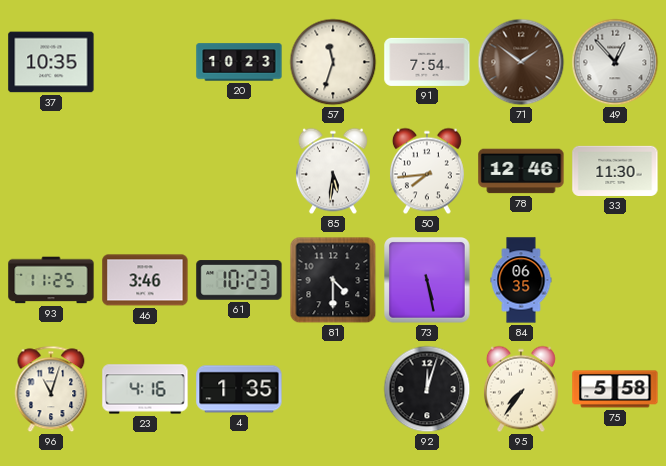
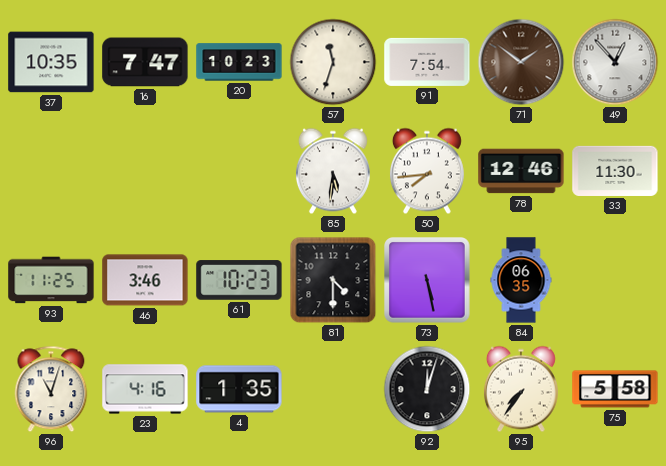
16: none -> 7:47 (145, 62)
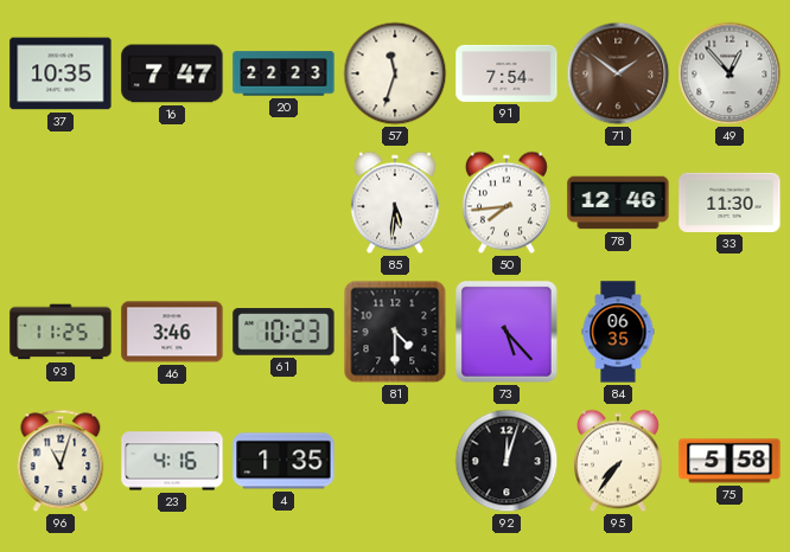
20: 10:23 -> 22:23 (283, 73)
73: 5:28 -> 5:23 (508, 333)
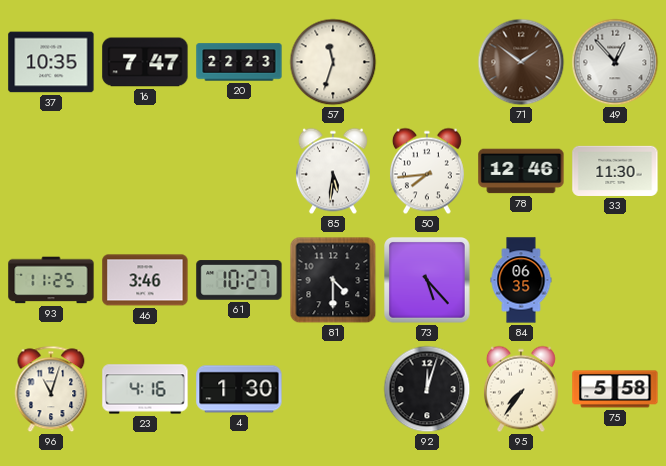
91: 7:54 -> none (507, 73)
61: 10:23 -> 10:27 (239, 280)
4: 1:35 -> 1:30 (239, 389)
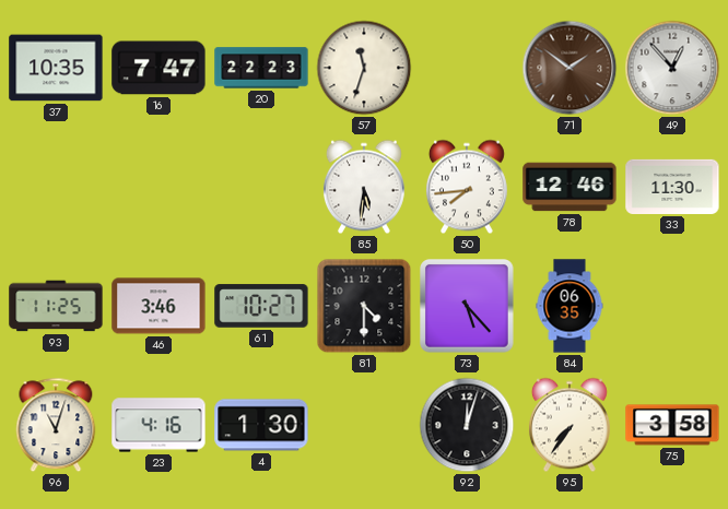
75: 5:58 -> 3:58 (672, 425)
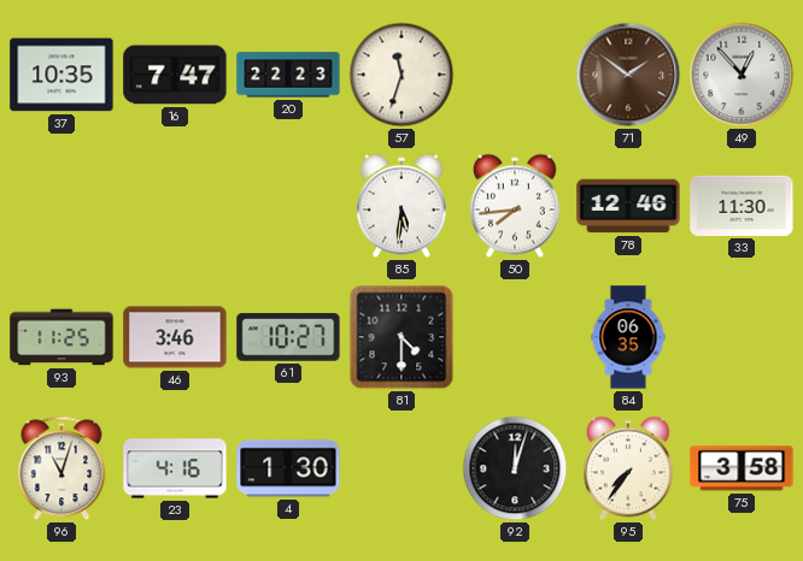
73: 5:23 -> none (468, 307)
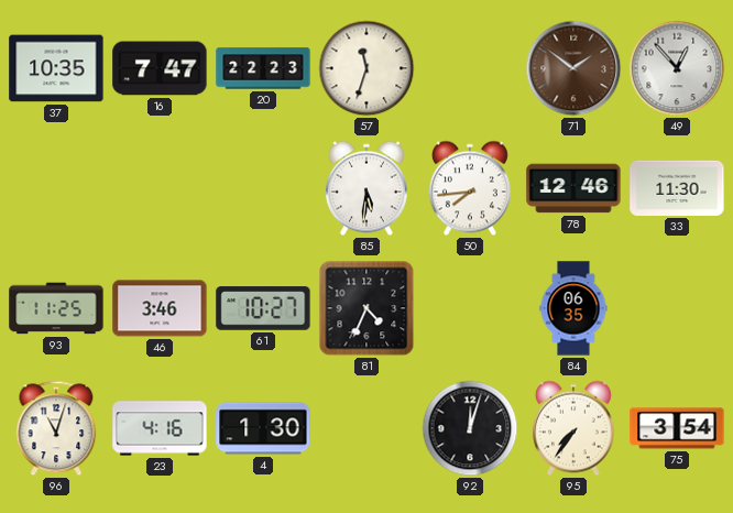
81: 4:30 -> 4:34 (366, 308)
75: 3:58 -> 3:54 (677, 428)
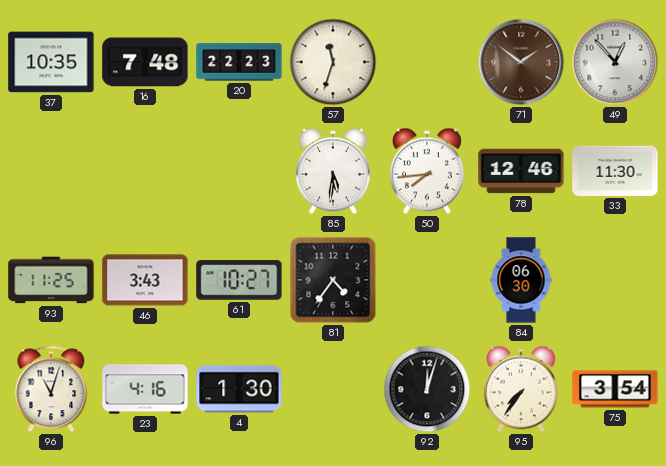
16: 7:47 -> 7:48 (145, 62)
46: 3:46 -> 3:43 (145, 280)
81: 4:34 -> 4:36 (333, 280)
84: 06:35 -> 06:30 (521, 280)
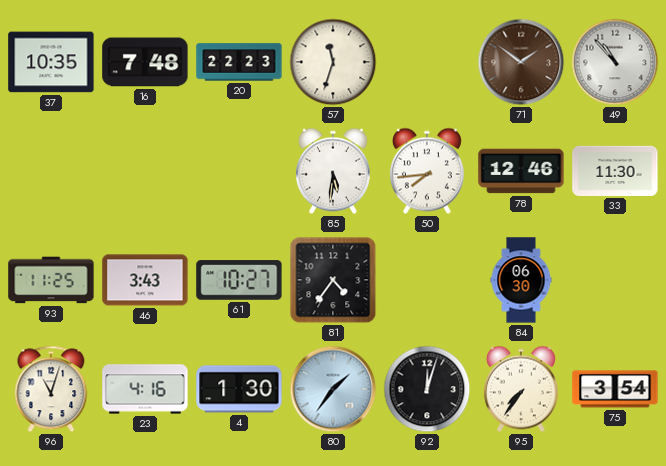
49: 12:53 -> 10:53 (615, 62)
80: none -> 1:36 (333, 389)
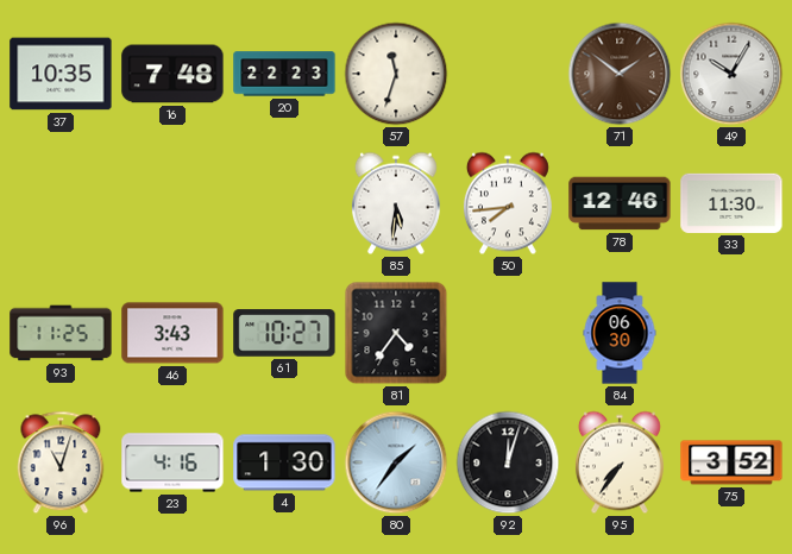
49: 10:53 -> 10:05 (731, 74)
75: 3:54 -> 3:52 (731, 462)
